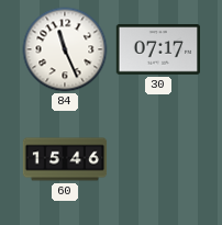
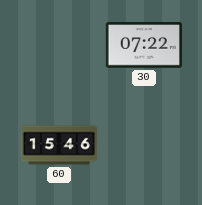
84: 11:26 -> none (65, 49)
30: 07:17 -> 07:22 (143, 45)
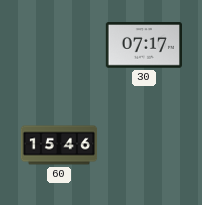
30: 07:22 -> 07:17 (143, 45)
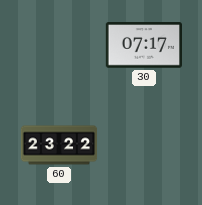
60: 15:46 -> 23:22 (59, 145)
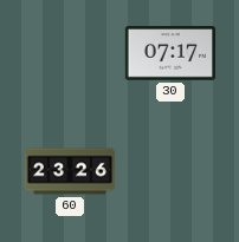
60: 23:22 -> 23:26 (70, 171)
